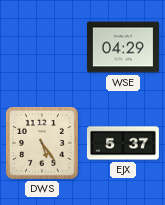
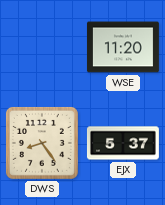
WSE: 04:29 -> 11:20 (123, 47)
DWS: 5:24 -> 8:24 (42, 143)
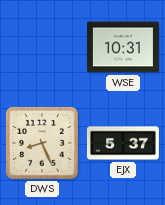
WSE: 11:20 -> 10:31 (123, 47)
DWS: 8:24 -> 8:26 (42, 143)
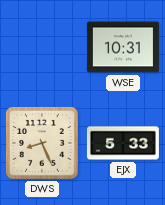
EJX: 5:37 -> 5:33 (123, 143)
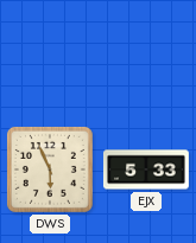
WSE: 10:31 -> none (123, 47)
DWS: 8:26 -> 5:56 (50, 170)
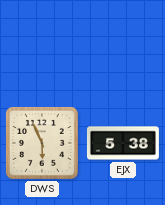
EJX: 5:33 -> 5:38 (123, 143)
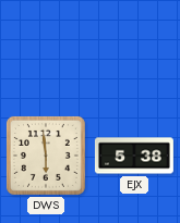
DWS: 5:56 -> 5:59 (46, 156)
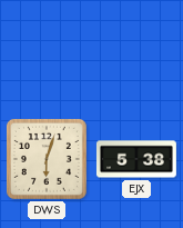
DWS: 5:59 -> 6:03 (47, 159)
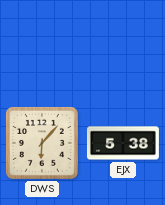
DWS: 6:03 -> 6:07 (42, 143)
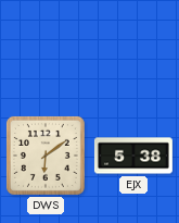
DWS: 6:07 -> 6:09 (46, 156)
